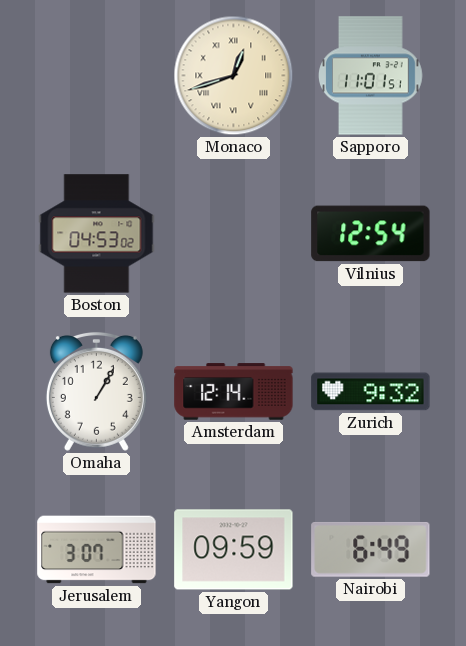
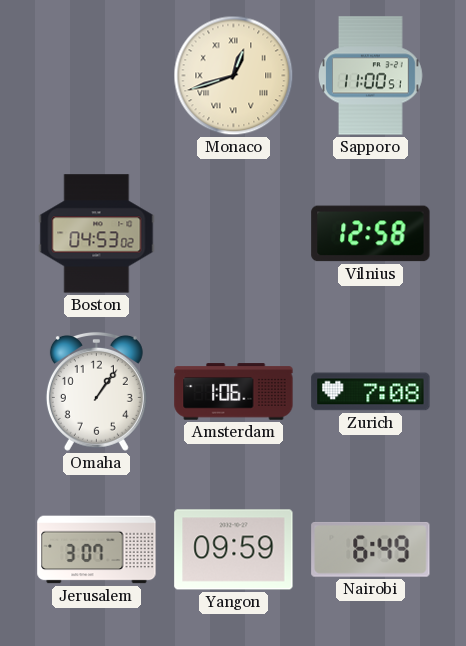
Sapporo: 11:01 -> 11:00 (371, 76)
Vilnius: 12:54 -> 12:58 (371, 234)
Omaha: 1:05 -> 1:06 (96, 391)
Amsterdam: 12:14 -> 1:06 (234, 392)
Zurich: 9:32 -> 7:08 (371, 392)
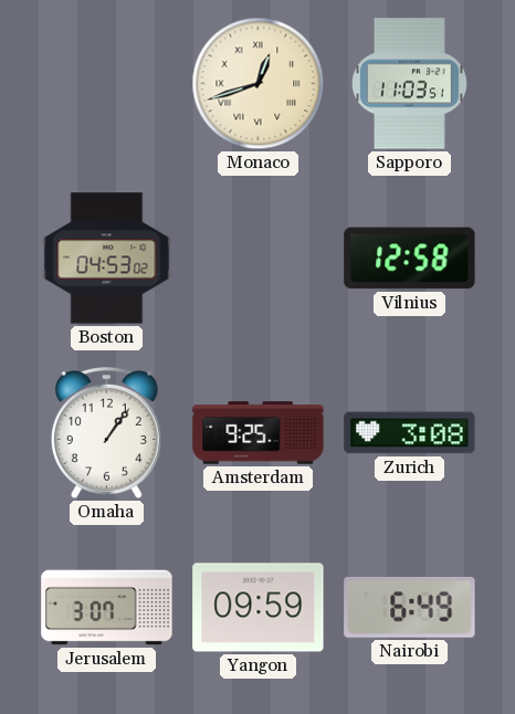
Sapporo: 11:00 -> 11:03 (410, 84)
Amsterdam: 1:06 -> 9:25 (259, 433)
Zurich: 7:08 -> 3:08 (410, 433)
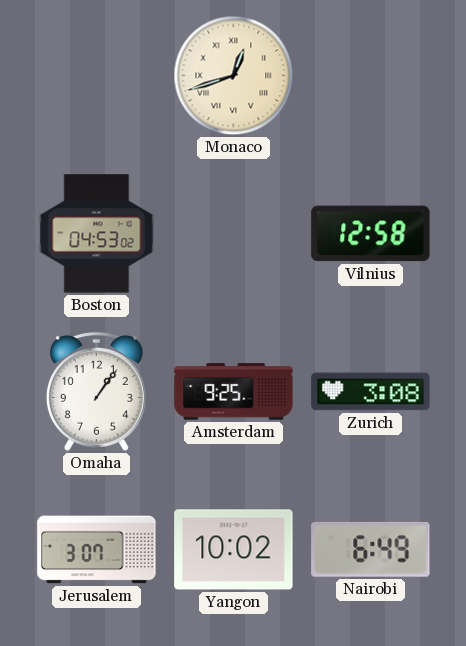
Sapporo: 11:03 -> none (410, 84)
Yangon: 09:59 -> 10:02 (234, 550)
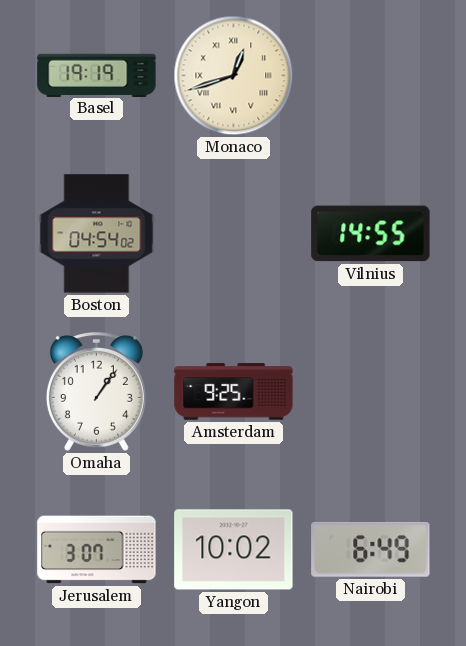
Basel: none -> 19:19 (97, 75)
Boston: 04:53 -> 04:54 (97, 234)
Vilnius: 12:58 -> 14:55 (371, 234)
Zurich: 3:08 -> none (371, 392)
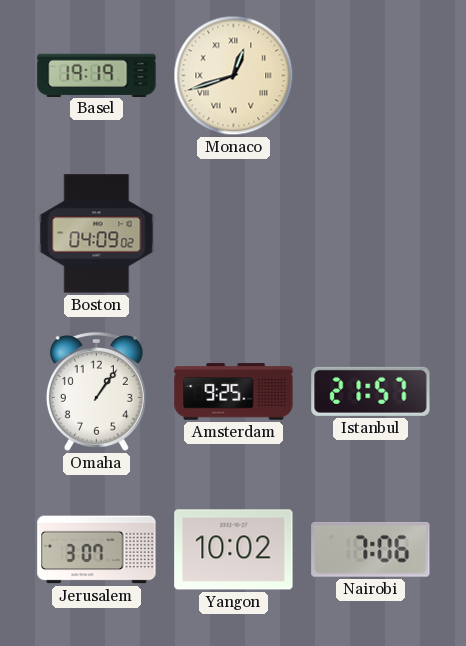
Boston: 04:54 -> 04:09 (97, 234)
Vilnius: 14:55 -> none (371, 234)
Istanbul: none -> 21:57 (371, 391)
Nairobi: 6:49 -> 7:06 (371, 549)
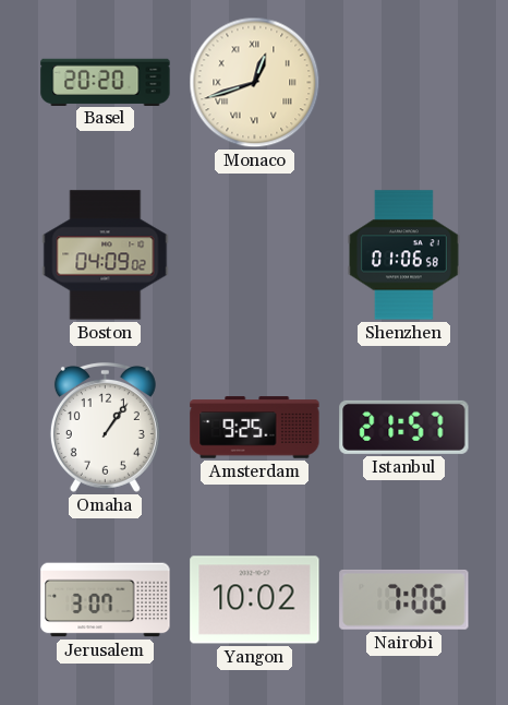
Basel: 19:19 -> 20:20 (106, 82)
Shenzhen: none -> 01:06 (403, 255)
